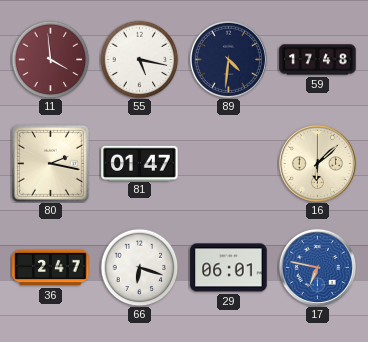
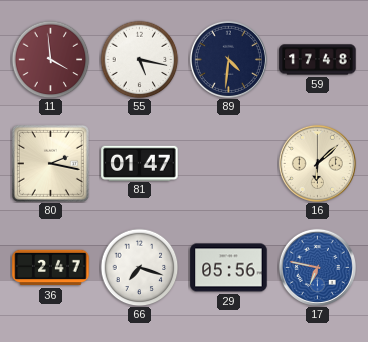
66: 6:18 -> 7:18 (139, 267)
29: 06:01 -> 05:56 (229, 268)
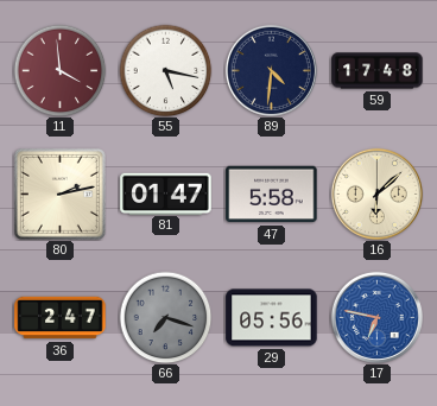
80: 2:17 -> 2:13 (59, 194)
47: none -> 5:58 (272, 195)
66 dial: white -> grey (165, 317)
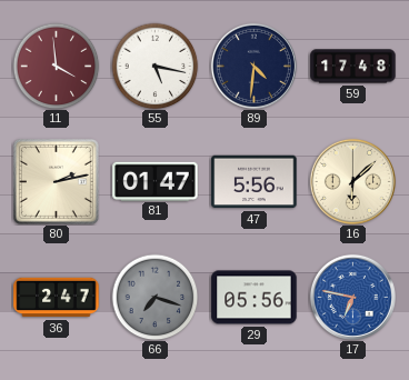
47: 5:58 -> 5:56 (255, 182)
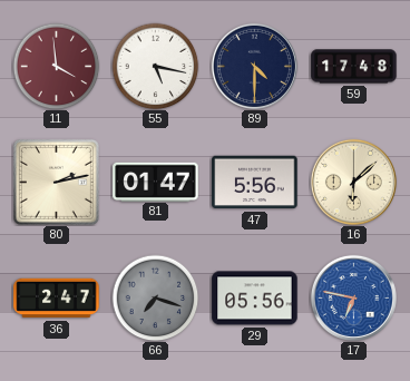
89: 4:31 -> 4:30 (254, 66)
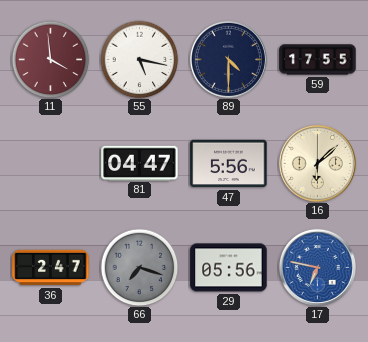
59: 17:48 -> 17:55 (318, 60)
80: 2:13 -> none (56, 182)
81: 01:47 -> 04:47 (140, 163)
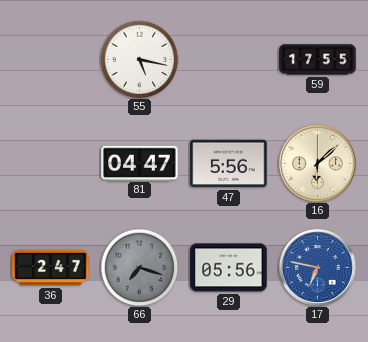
11: 3:59 -> none (50, 59)
89: 4:30 -> none (228, 59)
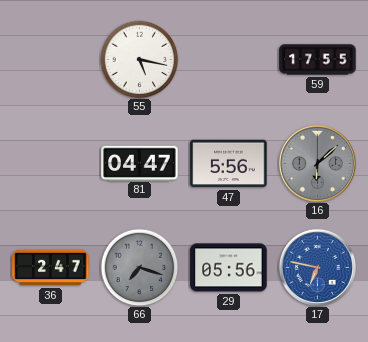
16 dial: cream -> grey (317, 163)
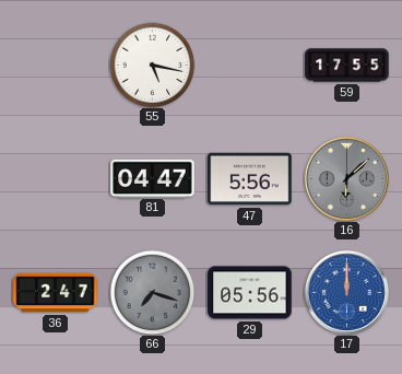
17: 6:47 -> 12:00 (346, 292)
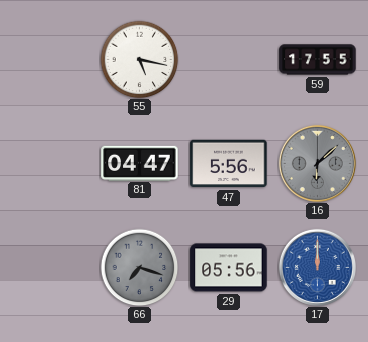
36: 2:47 -> none (56, 293)
